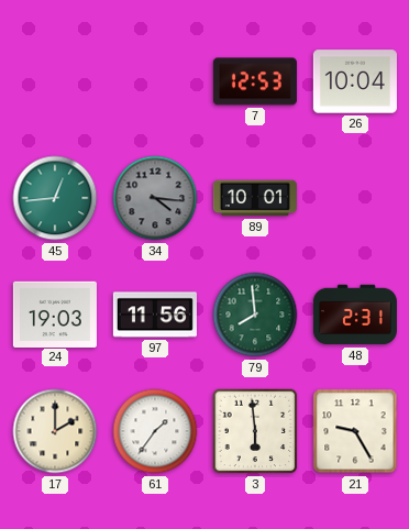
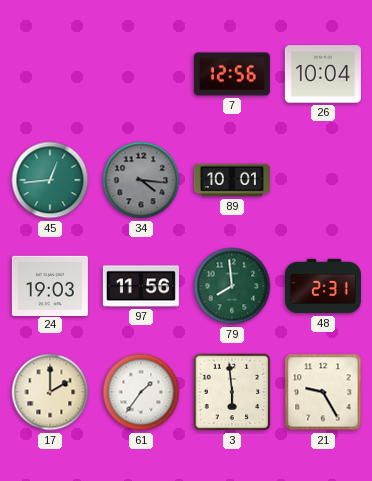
7: 12:53 -> 12:56 (232, 74)
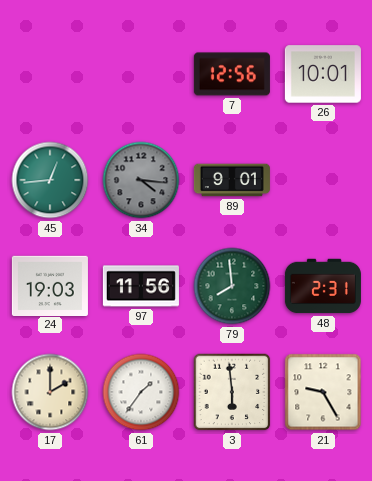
26: 10:04 -> 10:01 (323, 74)
89: 10:01 -> 9:01 (232, 180)
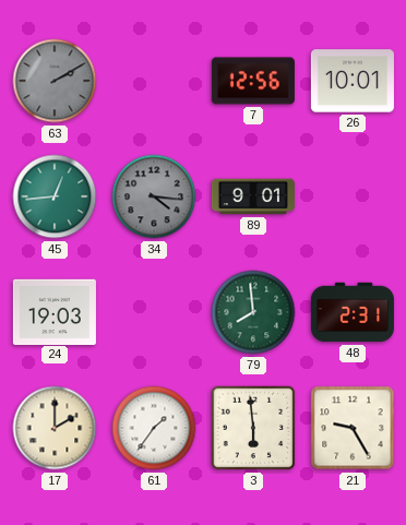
63: none -> 2:10 (55, 81)
97: 11:56 -> none (141, 286)
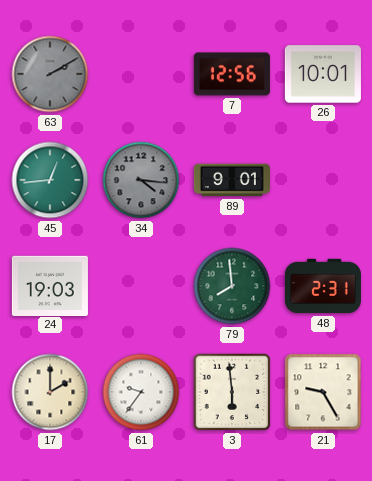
61: 1:36 -> 9:36 (141, 392)
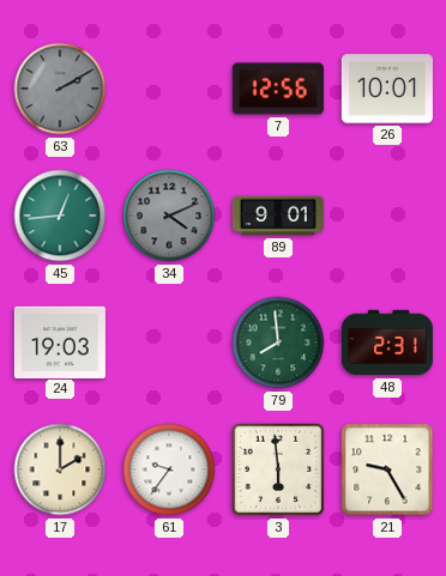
34: 4:16 -> 4:11 (169, 216)
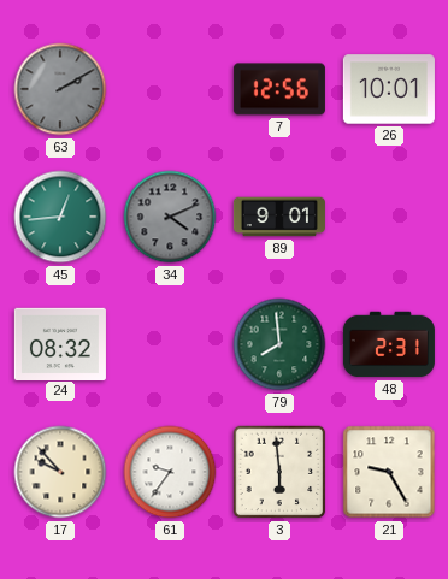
24: 19:03 -> 08:32 (60, 343)
17: 2:00 -> 9:53 (60, 472)
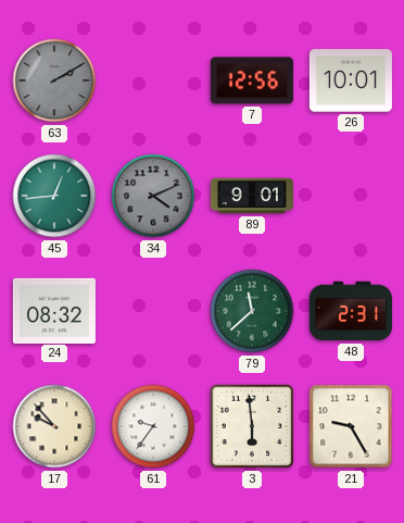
79: 7:59 -> 11:38 (252, 311)
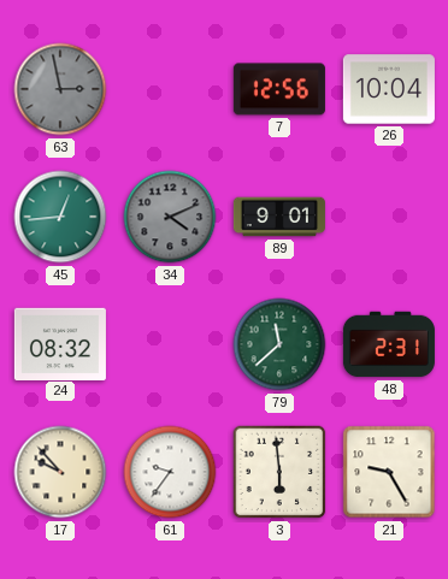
63: 2:10 -> 2:58 (60, 89)
26: 10:01 -> 10:04 (389, 89)
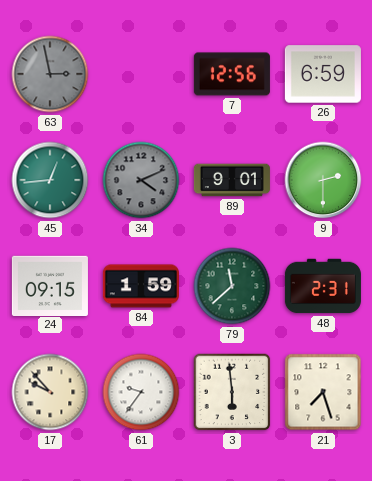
26: 10:04 -> 6:59 (323, 74)
9: none -> 2:30 (323, 180)
24: 08:32 -> 09:15 (50, 285)
84: none -> 1:59 (141, 286)
21: 9:25 -> 7:27 (323, 392)
